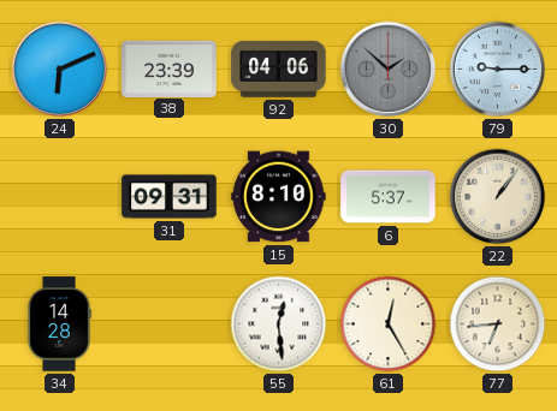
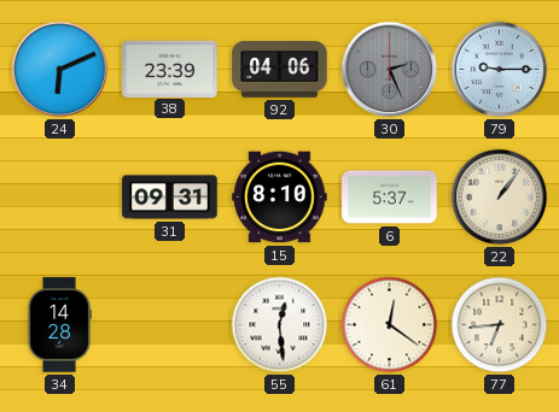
30: 1:52 -> 2:26 (390, 70)
61: 12:25 -> 12:21 (390, 325)
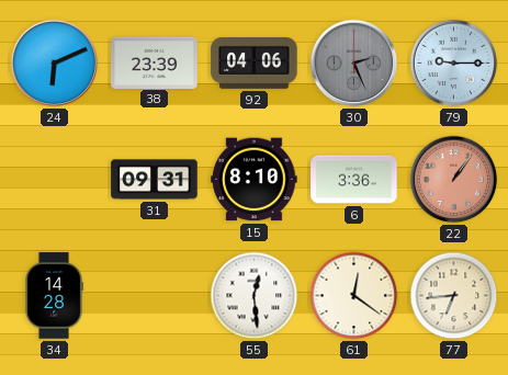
6: 5:37 -> 3:36 (354, 180)
22 dial: cream -> salmon (454, 180)
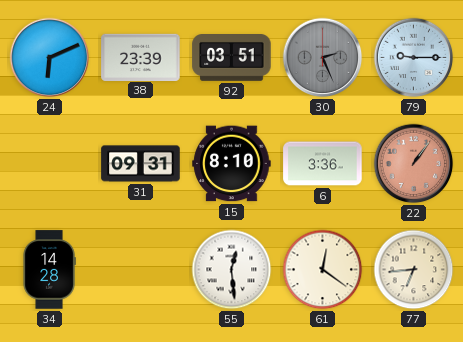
92: 04:06 -> 03:51 (232, 58)
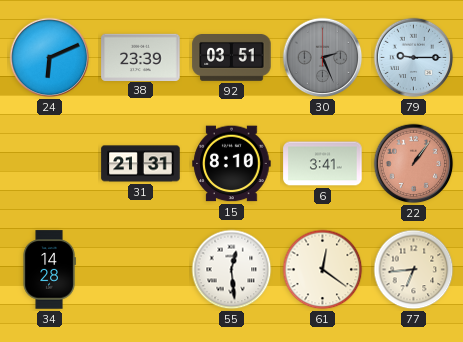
31: 09:31 -> 21:31 (141, 164)
6: 3:36 -> 3:41 (323, 164)
